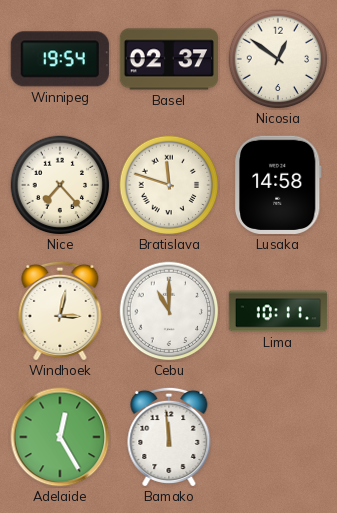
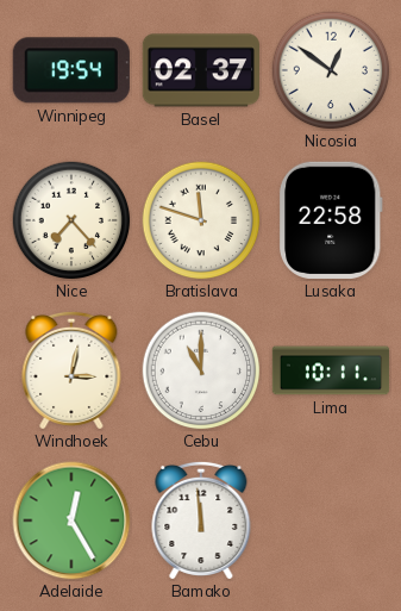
Lusaka: 14:58 -> 22:58 (331, 220)
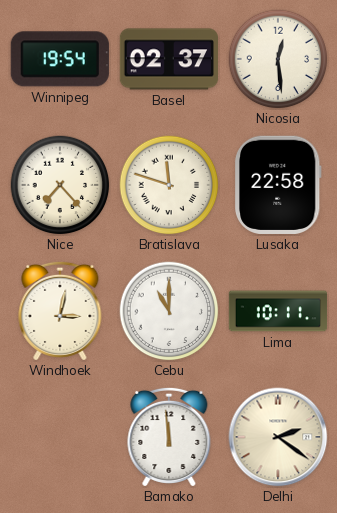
Nicosia: 12:51 -> 12:29 (278, 59)
Adelaide: 12:25 -> none (71, 520)
Delhi: none -> 2:21 (278, 437)
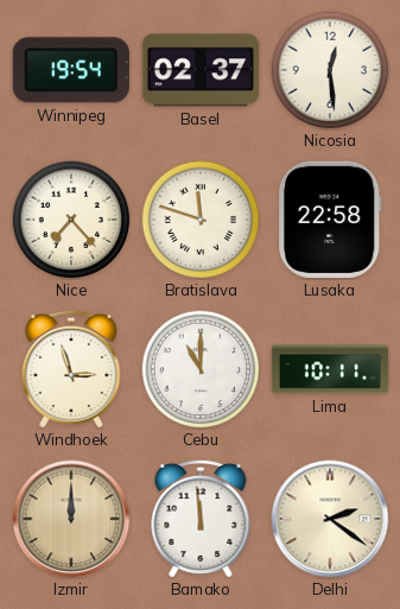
Windhoek: 3:02 -> 2:57 (71, 369)
Izmir: none -> 12:00 (71, 519)
